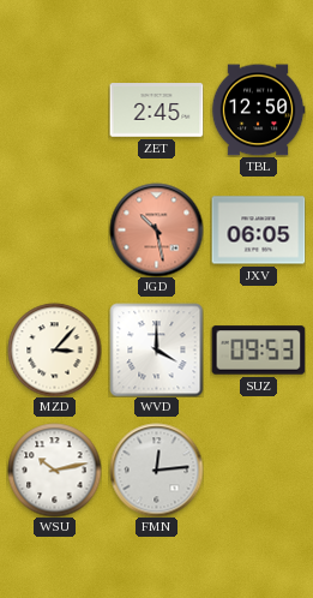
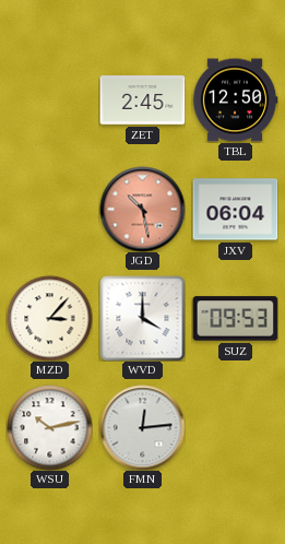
JXV: 06:05 -> 06:04 (235, 210)
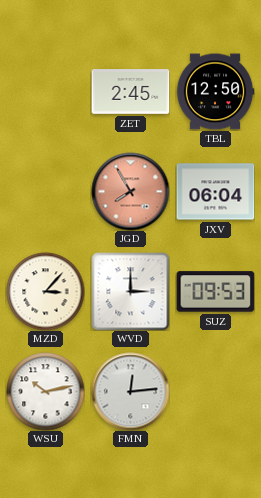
JGD: 10:28 -> 7:55 (130, 191)
WVD: 4:00 -> 3:00 (130, 291)
